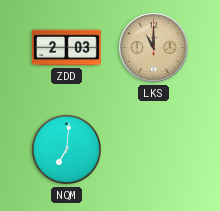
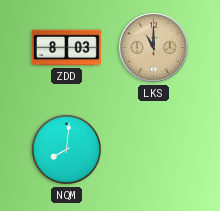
ZDD: 2:03 -> 8:03 (66, 48)
NQM: 7:01 -> 8:01 (67, 150)
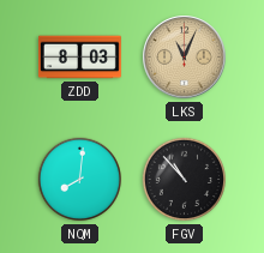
LKS: 11:00 -> 11:04 (185, 58)
FGV: none -> 10:53 (185, 180)
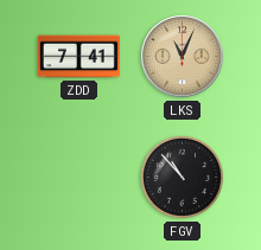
ZDD: 8:03 -> 7:41 (78, 57)
NQM: 8:01 -> none (80, 180)
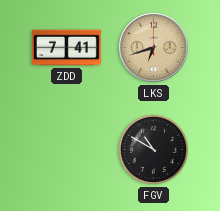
LKS: 11:04 -> 6:42 (154, 48)
FGV: 10:53 -> 10:50 (154, 150)
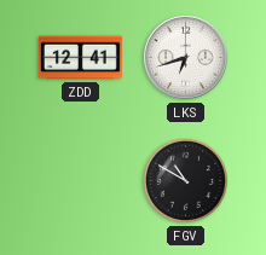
ZDD: 7:41 -> 12:41 (80, 58)
LKS dial: champagne -> white (186, 58)
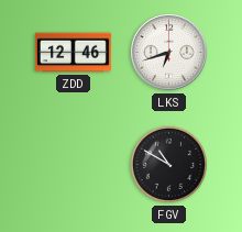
ZDD: 12:41 -> 12:46 (73, 53)
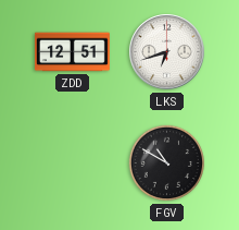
ZDD: 12:46 -> 12:51 (72, 52)
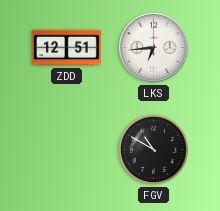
LKS: 6:42 -> 6:44 (154, 48)
